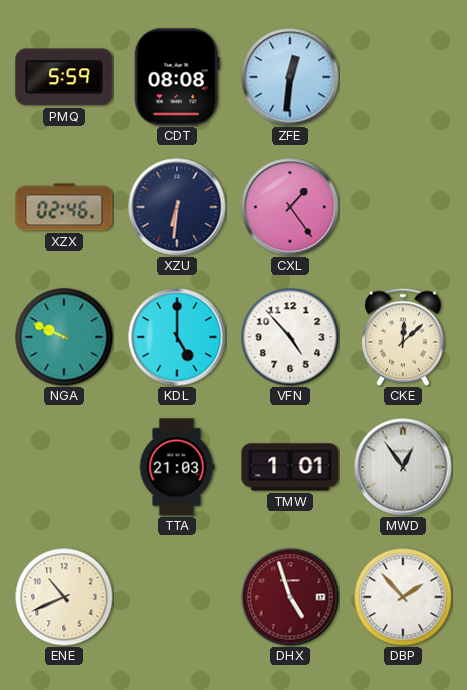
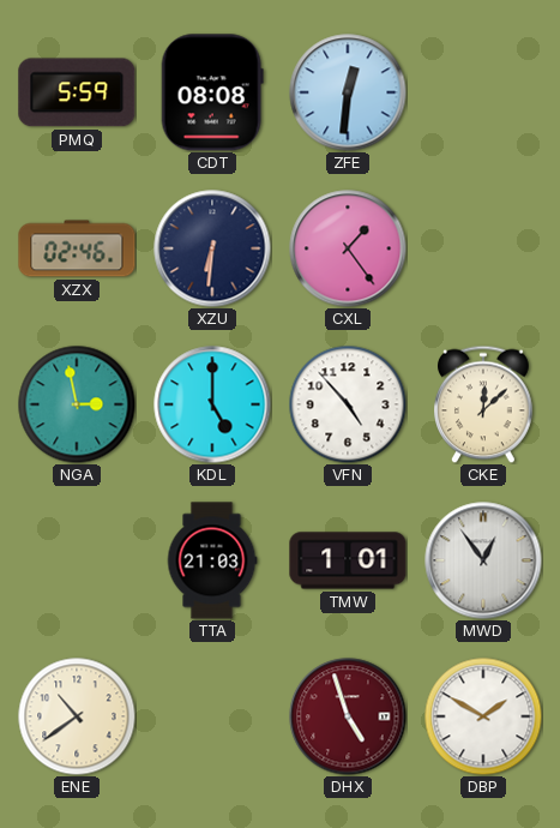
NGA: 9:49 -> 2:58 (77, 404)
ENE: 10:41 -> 10:39 (77, 716)
DBP: 1:53 -> 1:50 (483, 716)
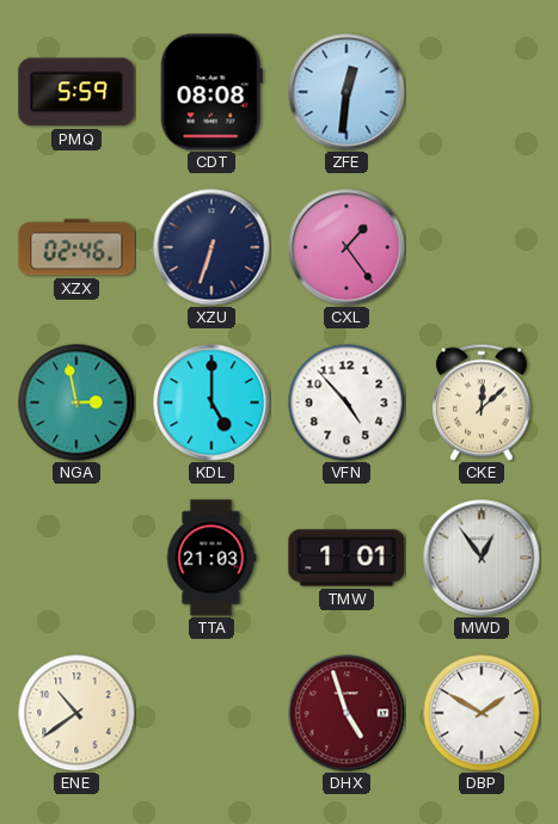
XZU: 6:31 -> 6:33 (211, 247)
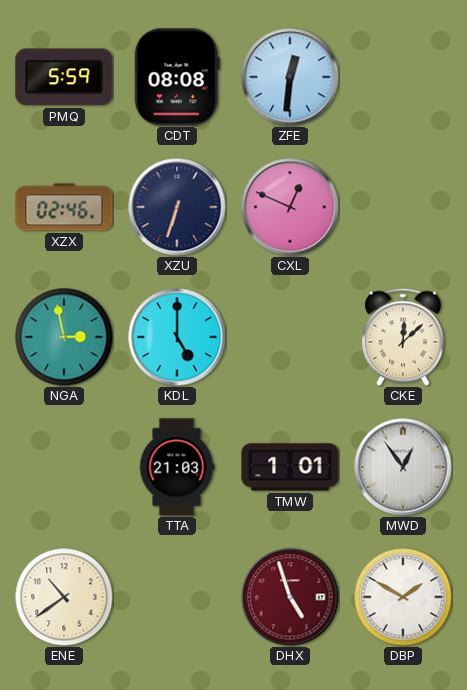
CXL: 1:24 -> 12:49 (290, 207)
VFN: 4:53 -> none (347, 402)
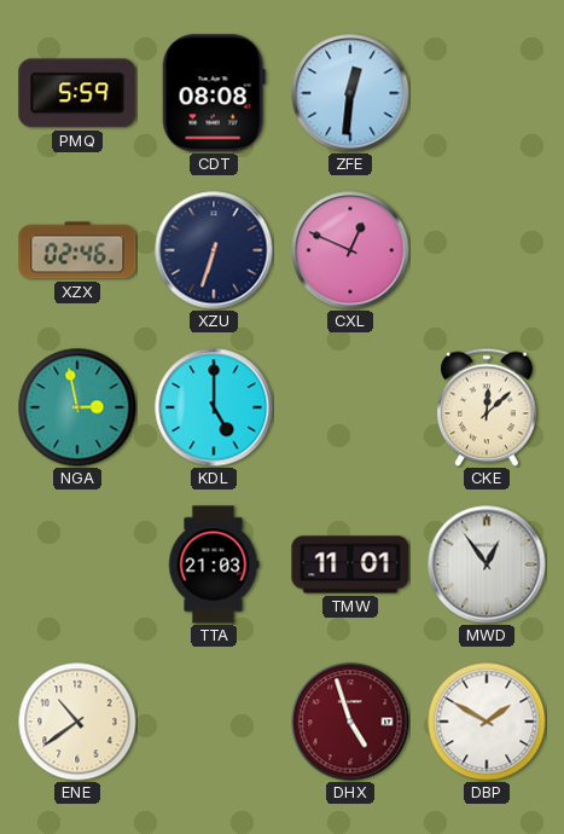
TMW: 1:01 -> 11:01 (350, 564)
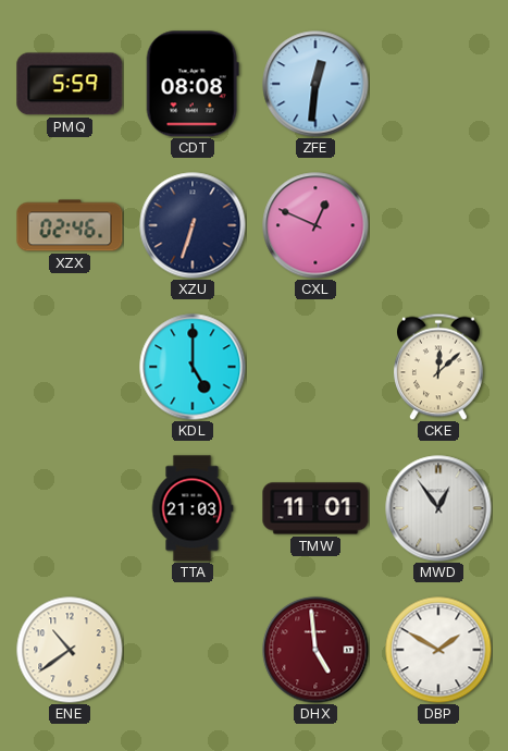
NGA: 2:58 -> none (77, 407)
DHX: 4:57 -> 4:59 (315, 650)
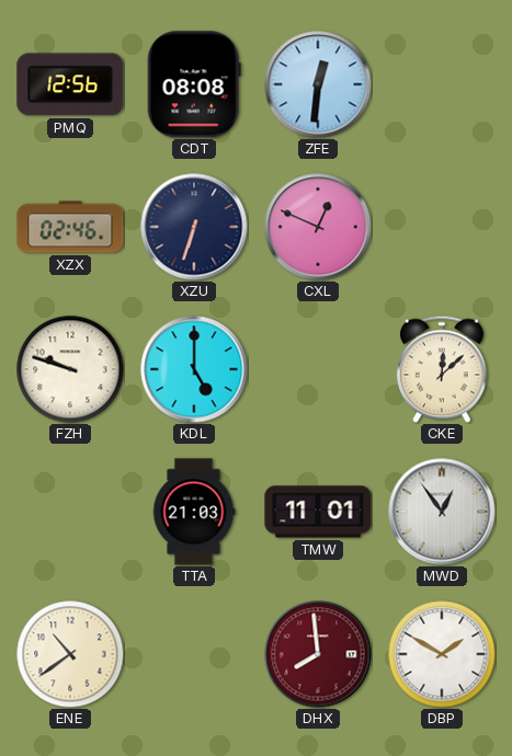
PMQ: 5:59 -> 12:56 (70, 84)
FZH: none -> 9:48 (70, 369)
DHX: 4:59 -> 7:59 (318, 654)
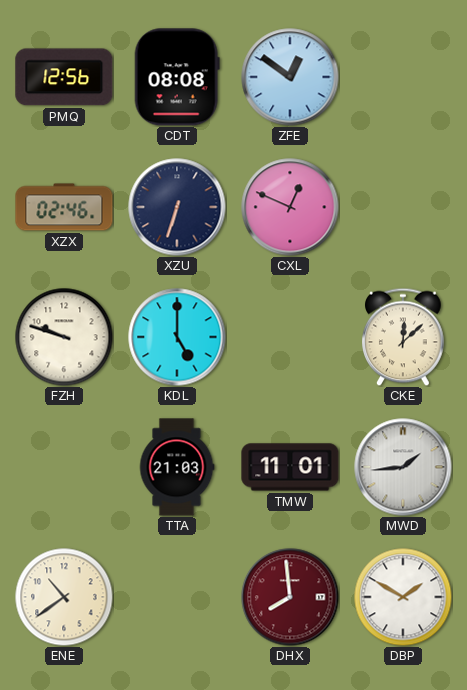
ZFE: 12:31 -> 12:51 (290, 77)
MWD: 12:54 -> 1:44 (403, 467)
